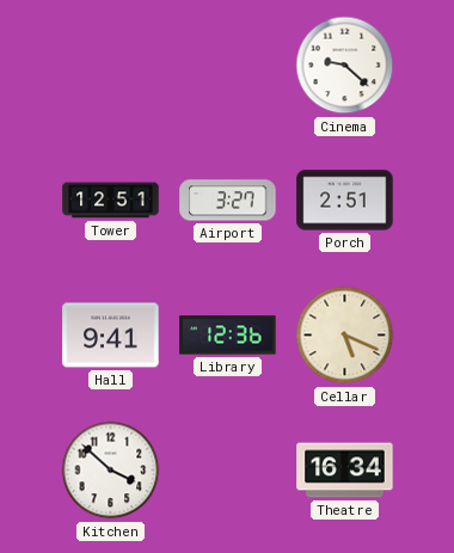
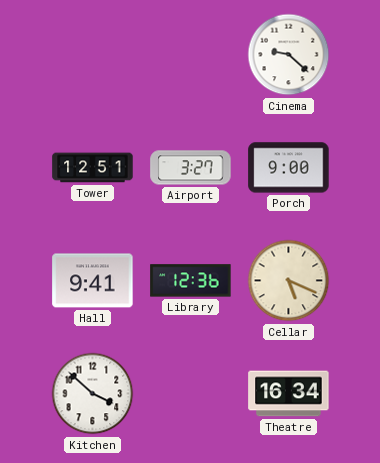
Porch: 2:51 -> 9:00 (289, 168)
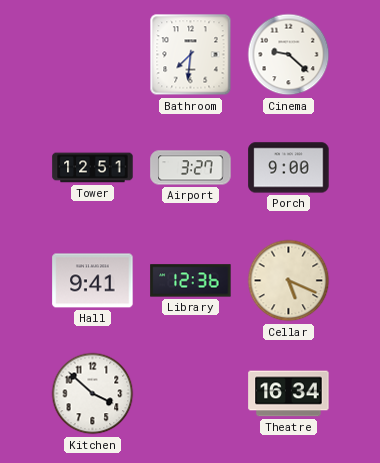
Bathroom: none -> 7:31 (191, 55)
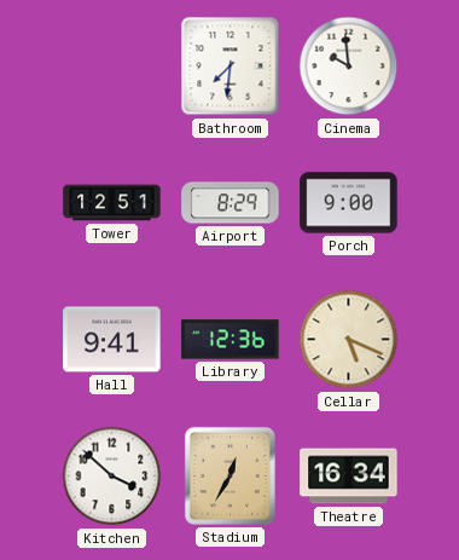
Cinema: 9:22 -> 9:59 (349, 67)
Airport: 3:27 -> 8:29 (231, 203)
Stadium: none -> 12:35 (230, 475)
